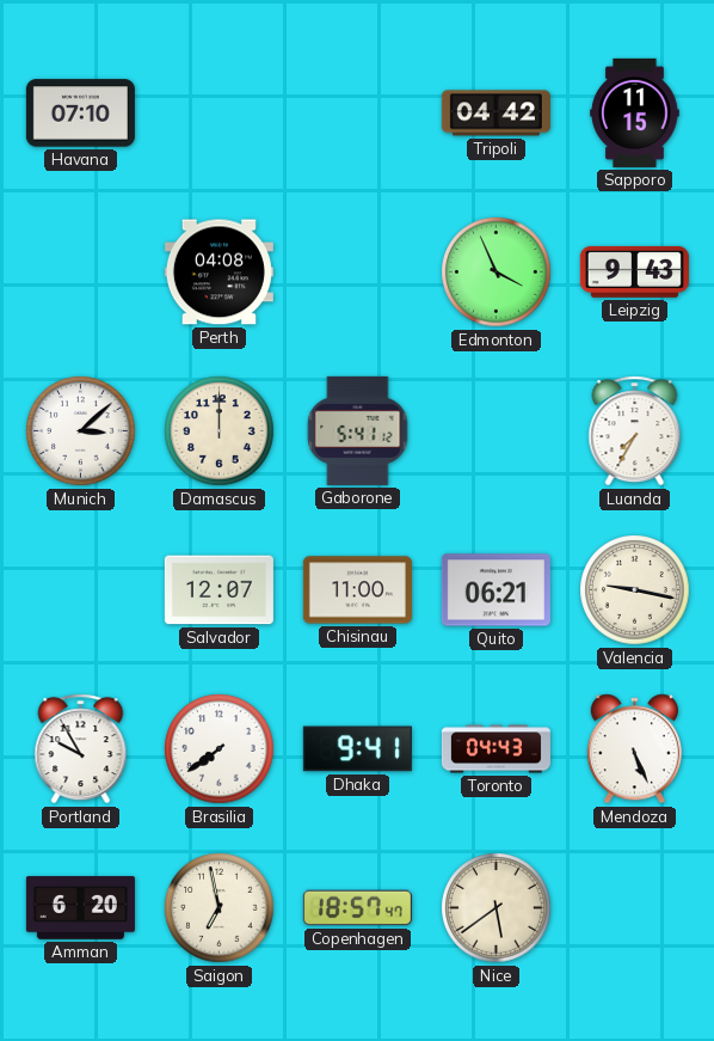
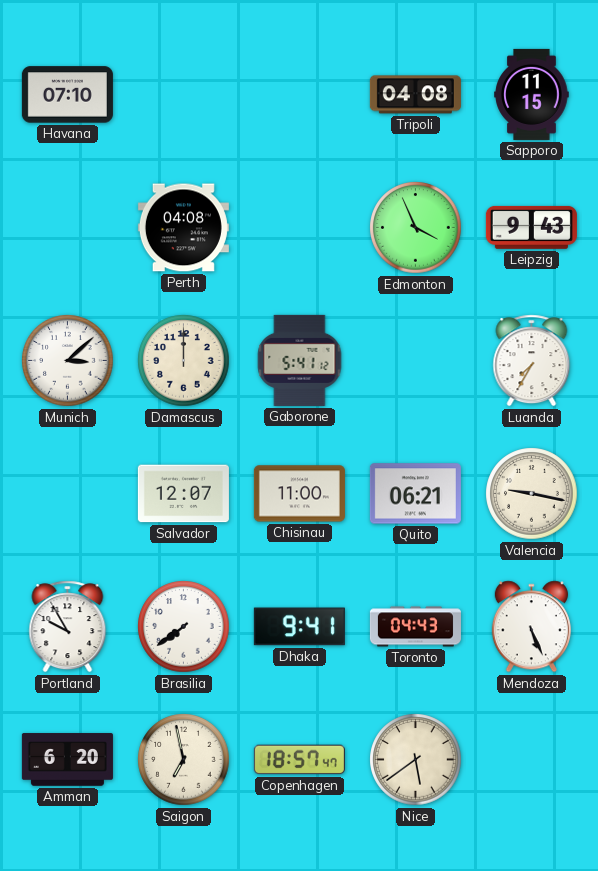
Tripoli: 04:42 -> 04:08 (415, 95)
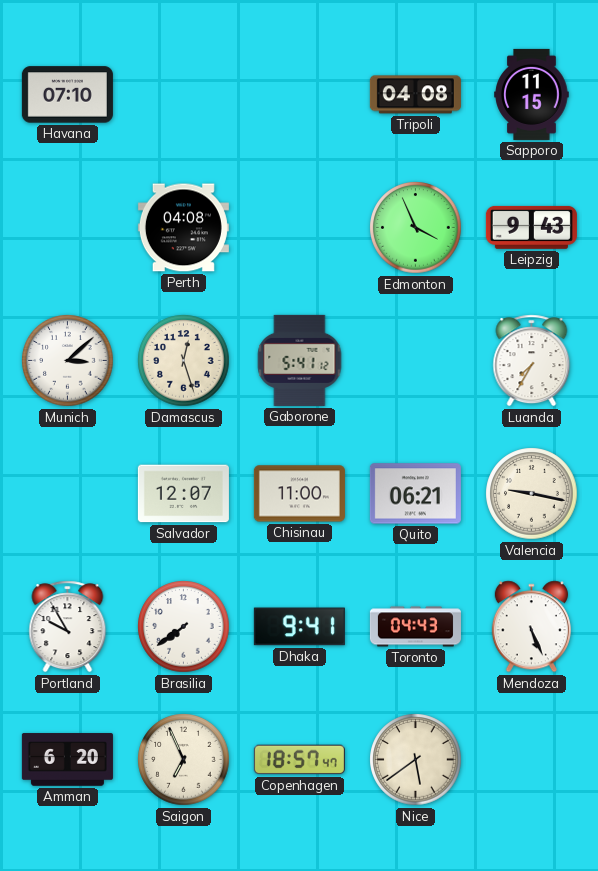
Damascus: 12:00 -> 12:27 (184, 361)
Saigon: 6:58 -> 6:56 (184, 760)
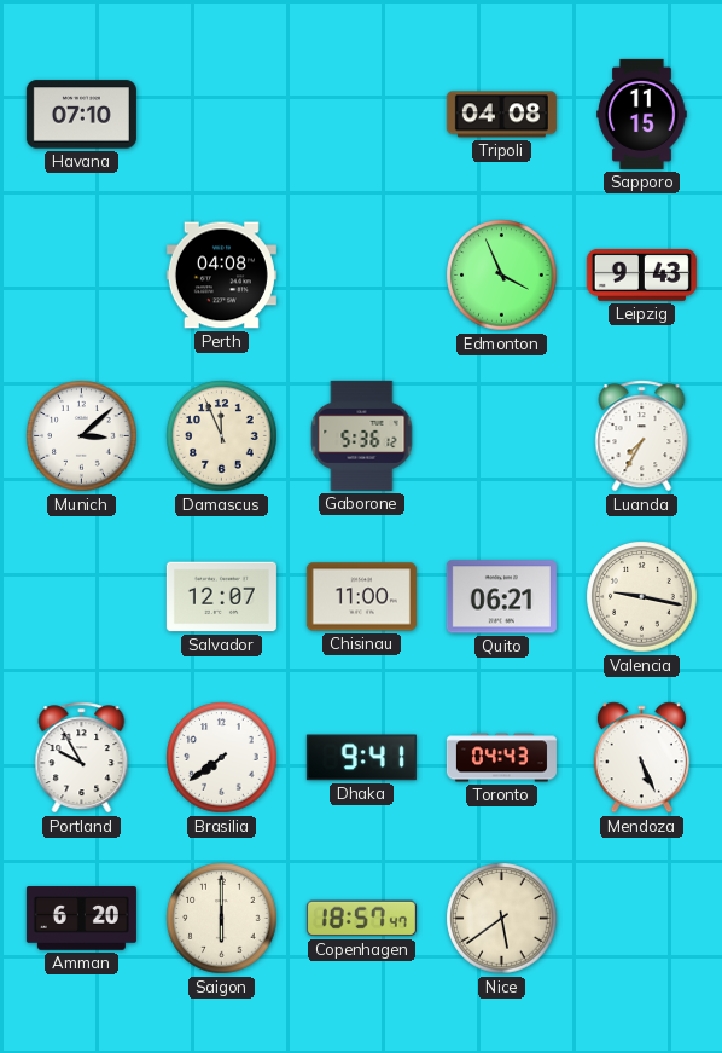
Damascus: 12:27 -> 11:56 (222, 436)
Gaborone: 5:41 -> 5:36 (362, 435)
Saigon: 6:56 -> 6:00 (222, 919)
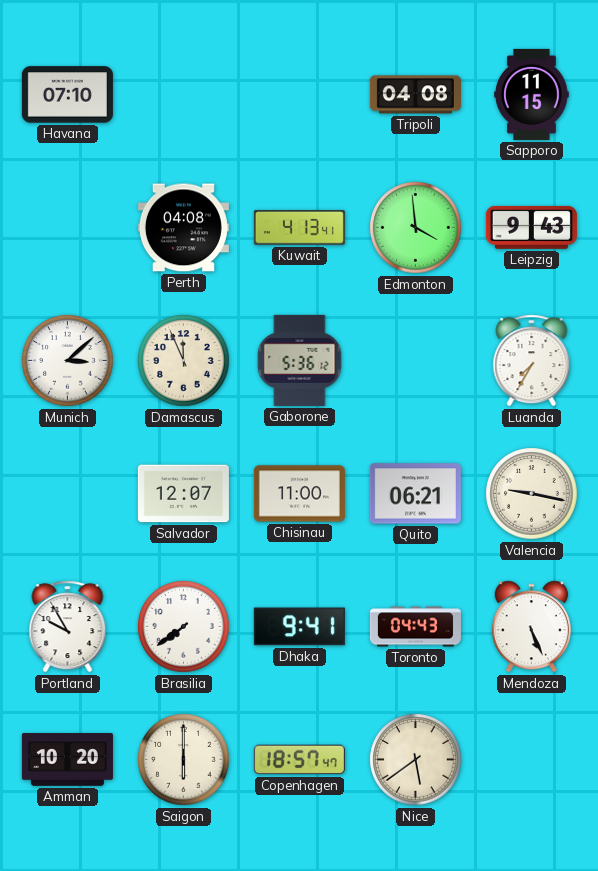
Kuwait: none -> 4:13 (299, 227)
Edmonton: 3:56 -> 3:59 (416, 228)
Amman: 6:20 -> 10:20 (67, 760)
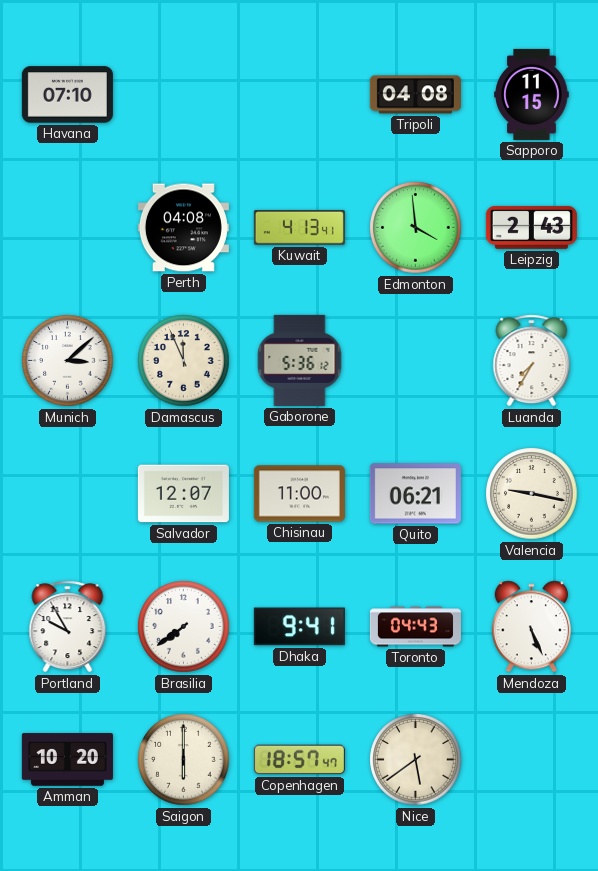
Leipzig: 9:43 -> 2:43 (531, 227)
